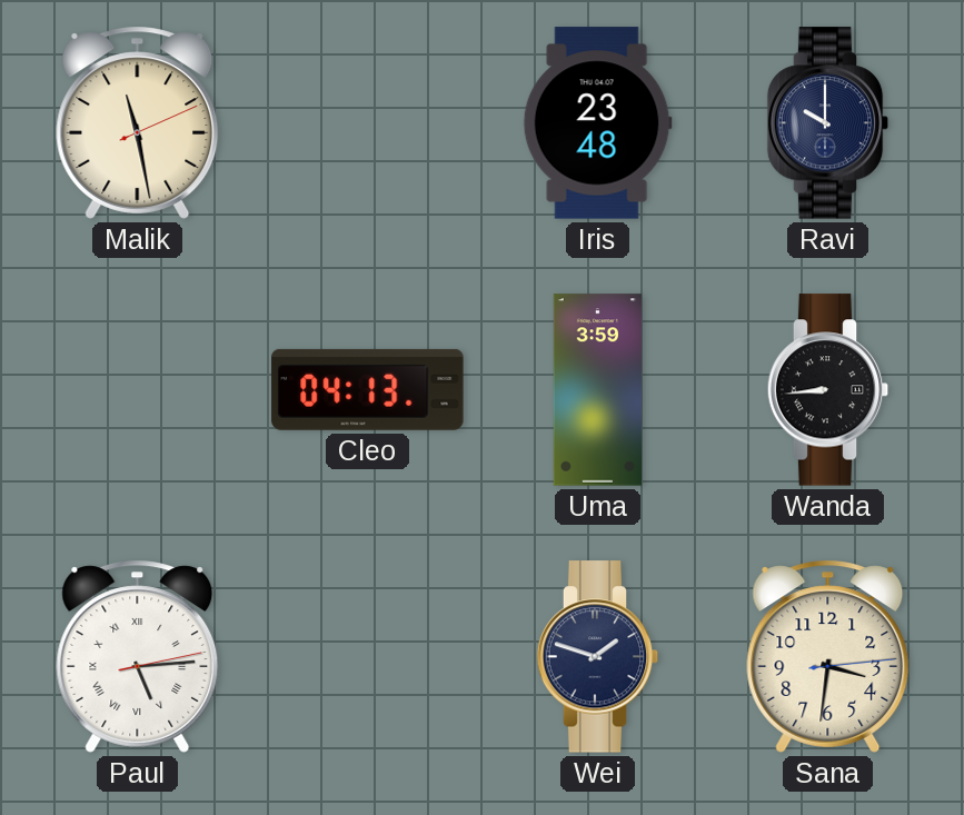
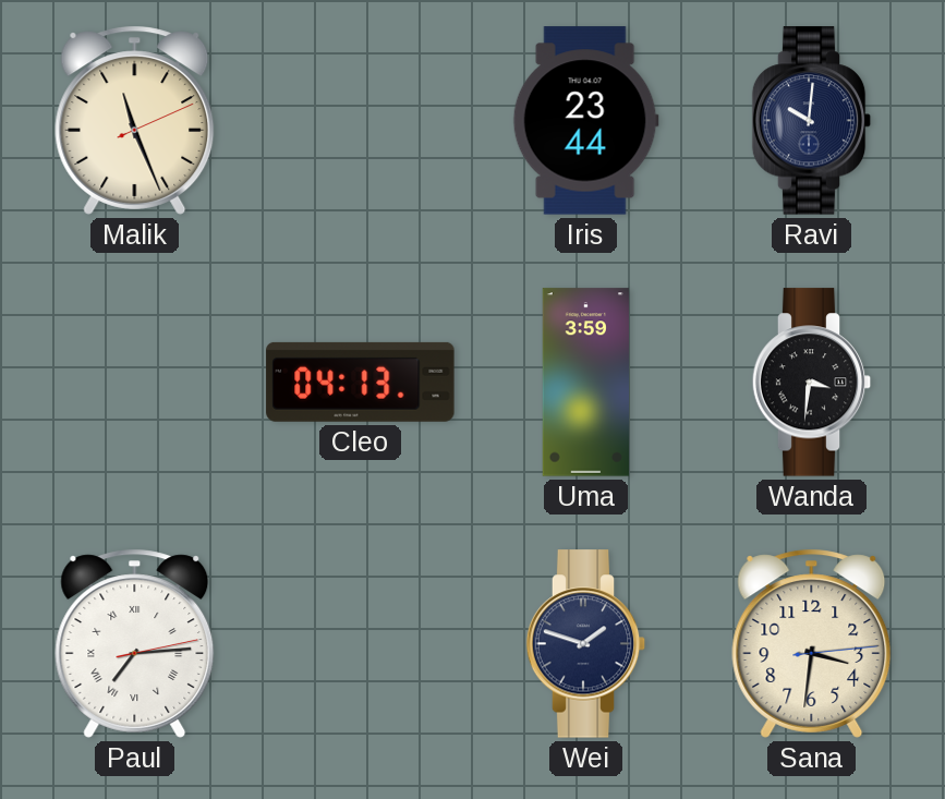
Malik: 11:28 -> 11:26 (135, 120)
Iris: 23:48 -> 23:44 (585, 121)
Ravi: 10:00 -> 10:01 (812, 121)
Wanda: 8:44 -> 3:31 (812, 383)
Paul: 5:14 -> 7:14 (135, 643)
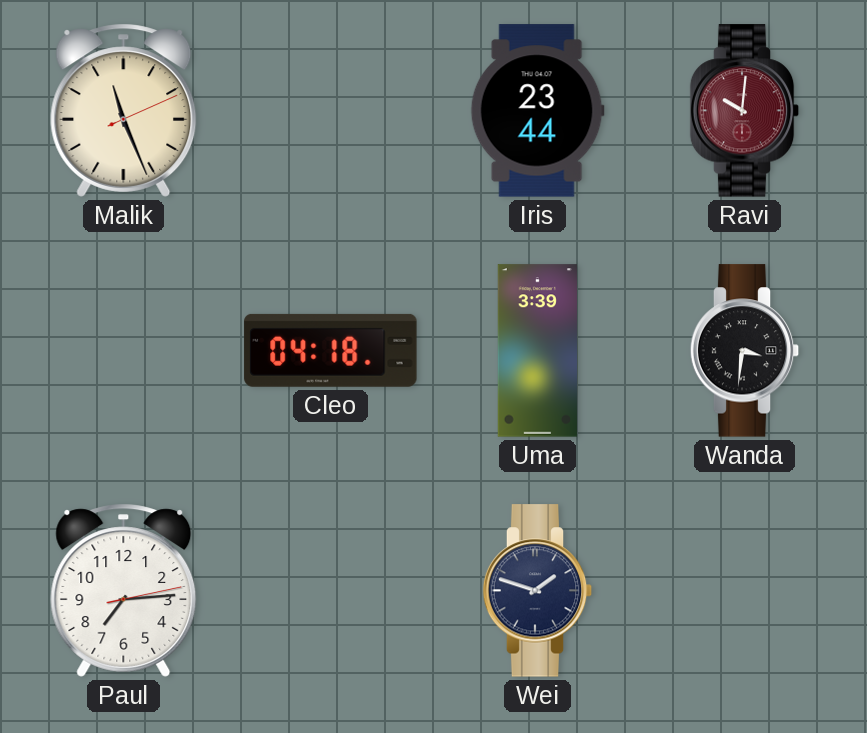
Ravi dial: navy -> burgundy (745, 111)
Cleo: 04:13 -> 04:18 (331, 350)
Uma: 3:59 -> 3:39 (537, 351)
Paul numerals: Roman -> Arabic (124, 590)
Sana: 3:31 -> none (812, 643)
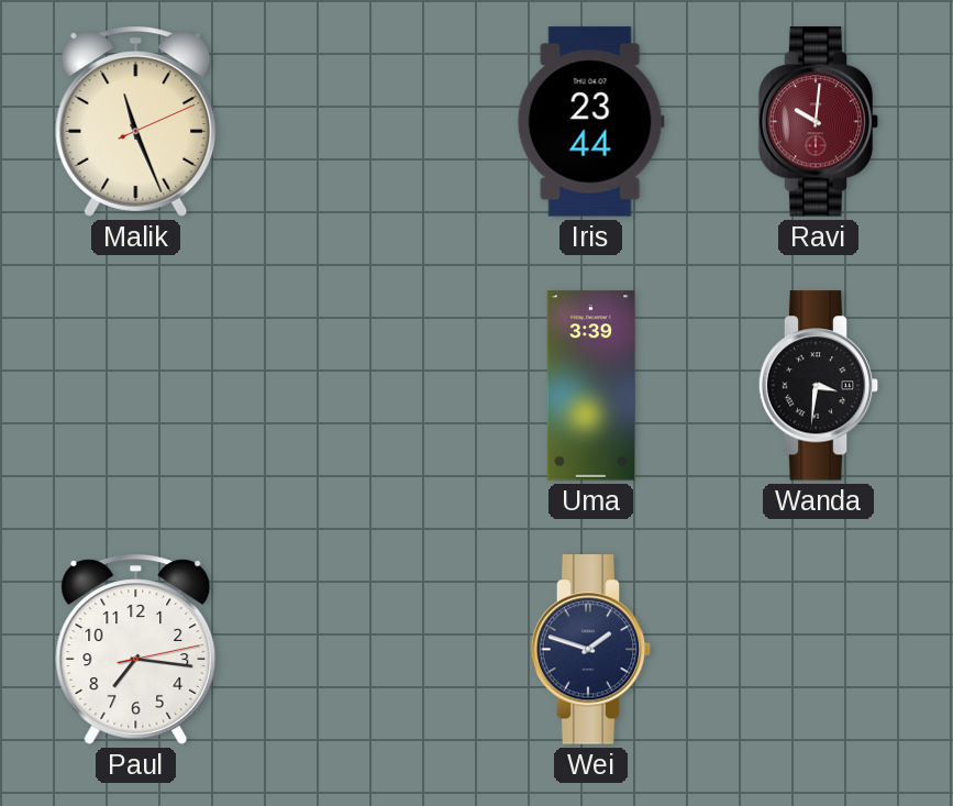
Cleo: 04:18 -> none (331, 350)
Paul: 7:14 -> 7:16 (136, 649)
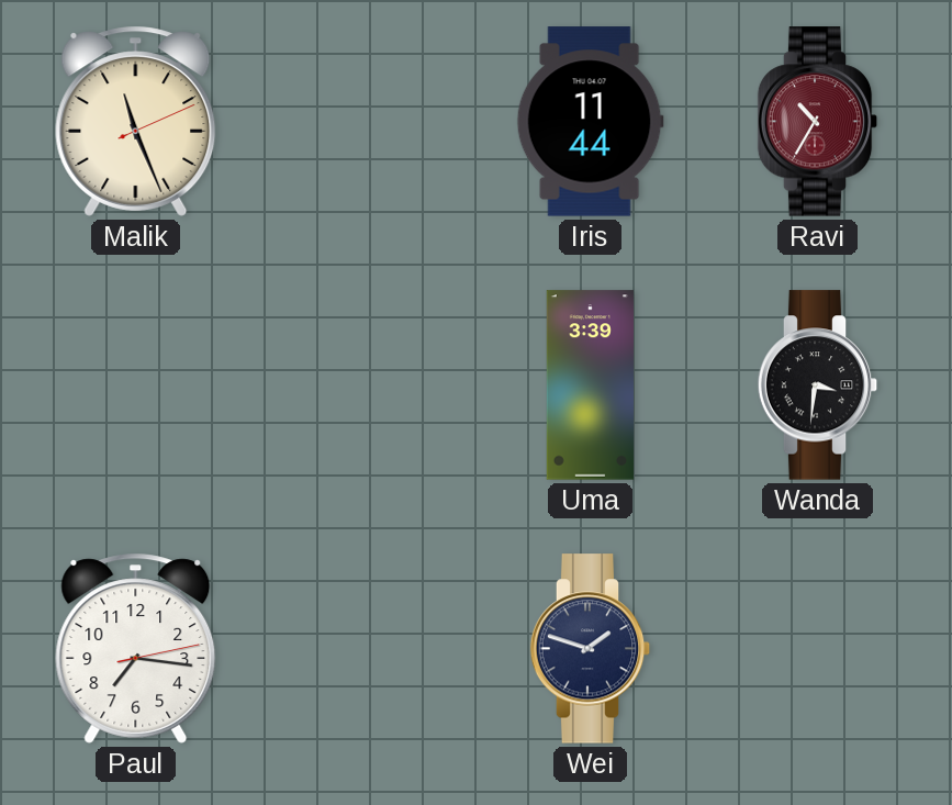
Iris: 23:44 -> 11:44 (590, 122)
Ravi: 10:01 -> 10:35 (818, 122)
